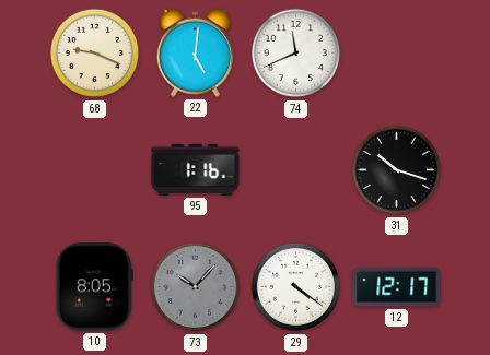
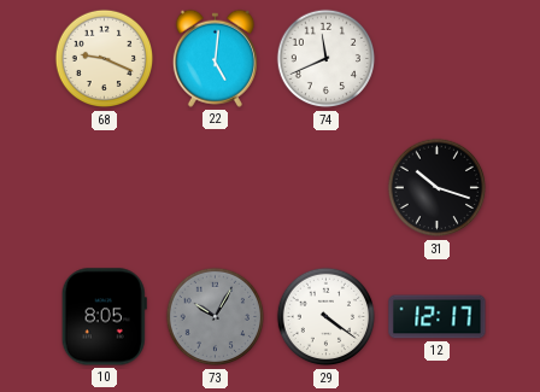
95: 1:16 -> none (196, 169)
73: 10:07 -> 10:05 (216, 317)
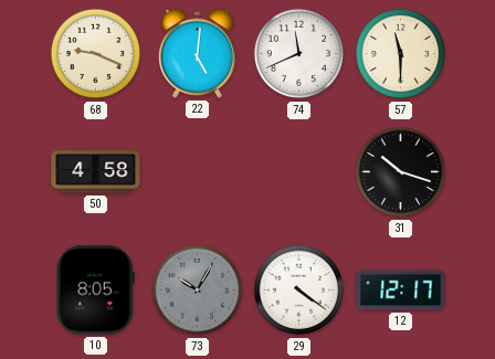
57: none -> 11:30 (401, 54)
50: none -> 4:58 (96, 172)
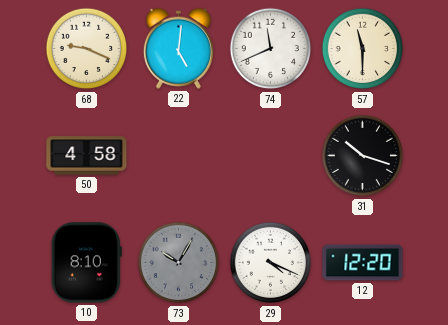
10: 8:05 -> 8:10 (86, 263)
29: 4:21 -> 4:19 (271, 263)
12: 12:17 -> 12:20 (363, 263)
